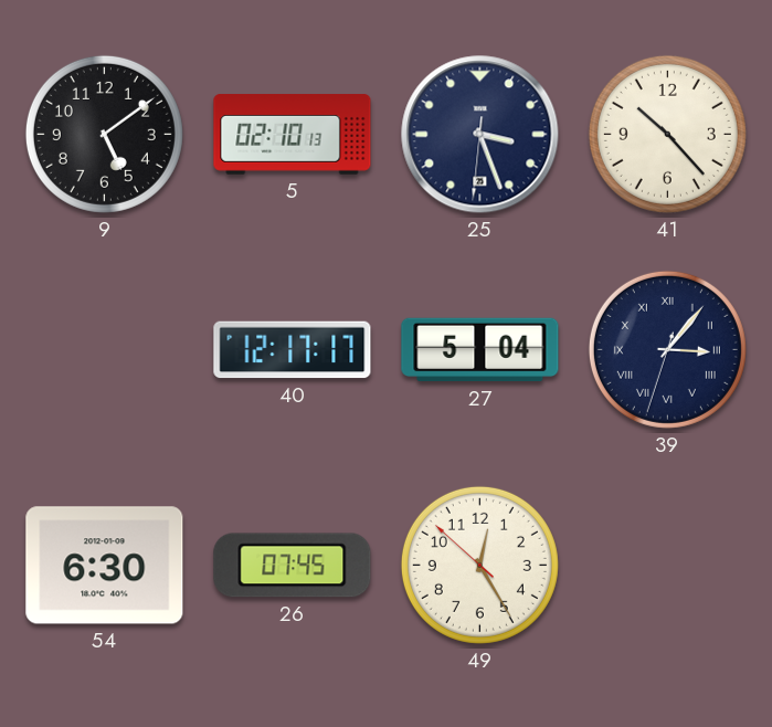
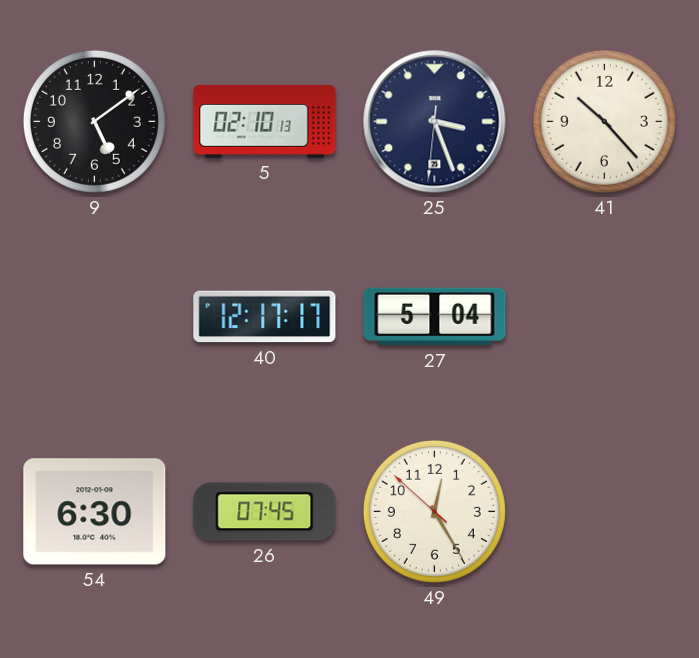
39: 3:06 -> none (667, 349)
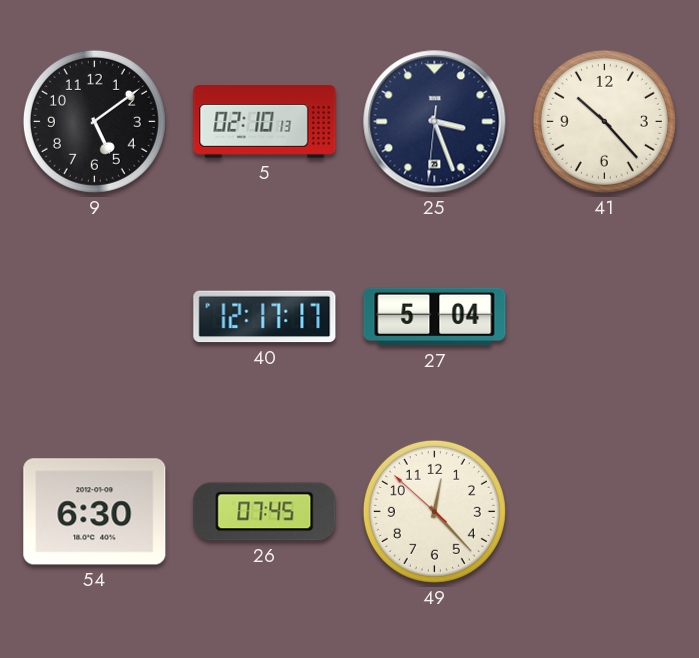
49: 12:24 -> 12:22 (434, 511)
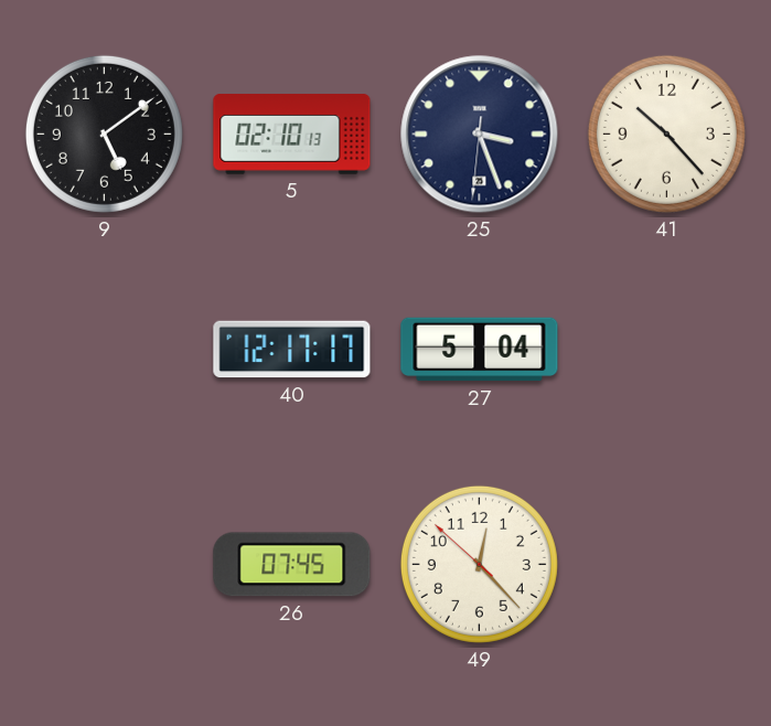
54: 6:30 -> none (95, 512)
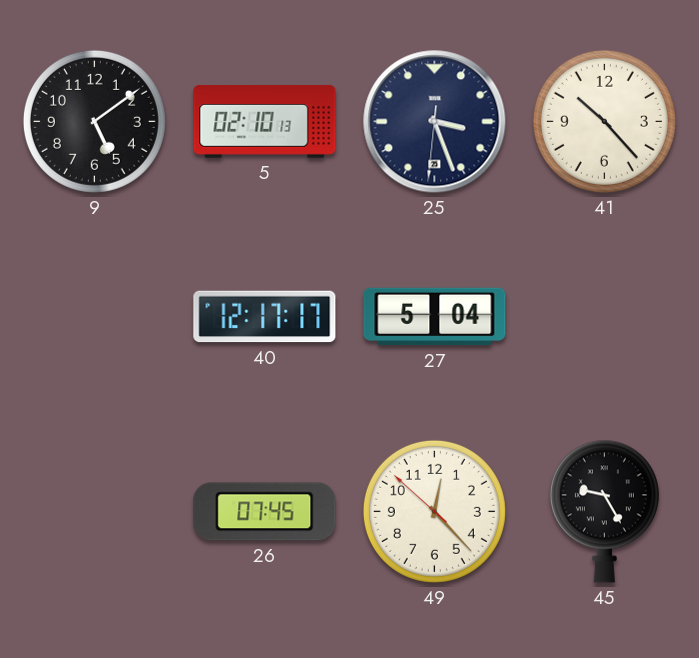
45: none -> 9:25 (604, 511)
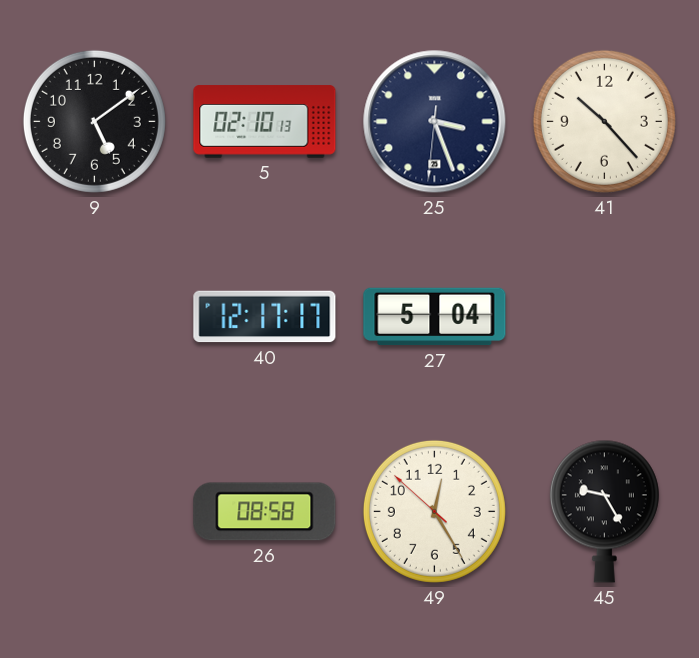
26: 07:45 -> 08:58 (265, 512)
49: 12:22 -> 12:24 (434, 511)
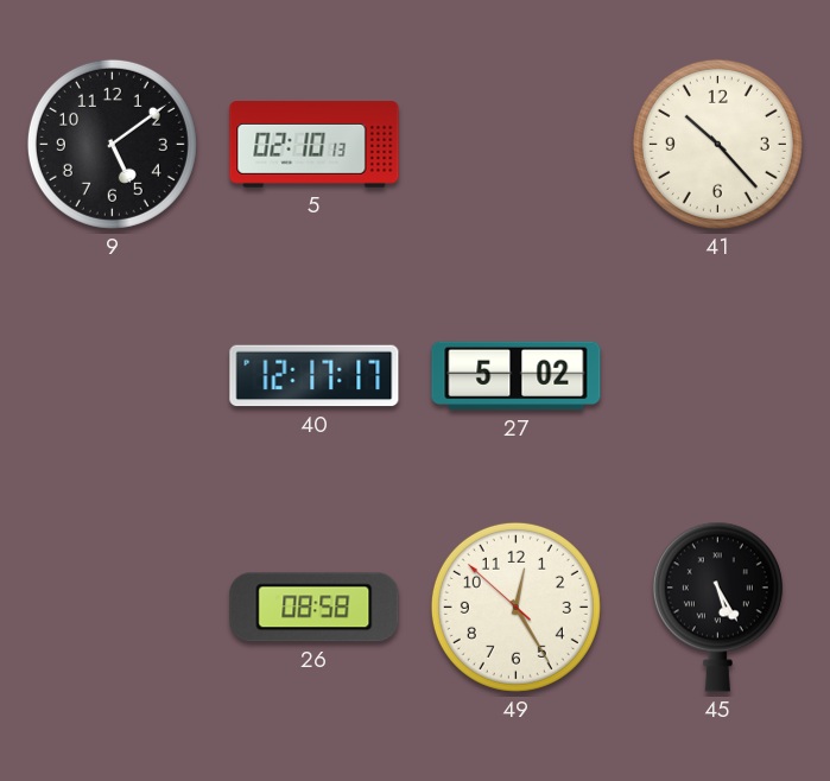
25: 3:26 -> none (435, 122)
27: 5:04 -> 5:02 (517, 376)
45: 9:25 -> 5:25 (717, 607)
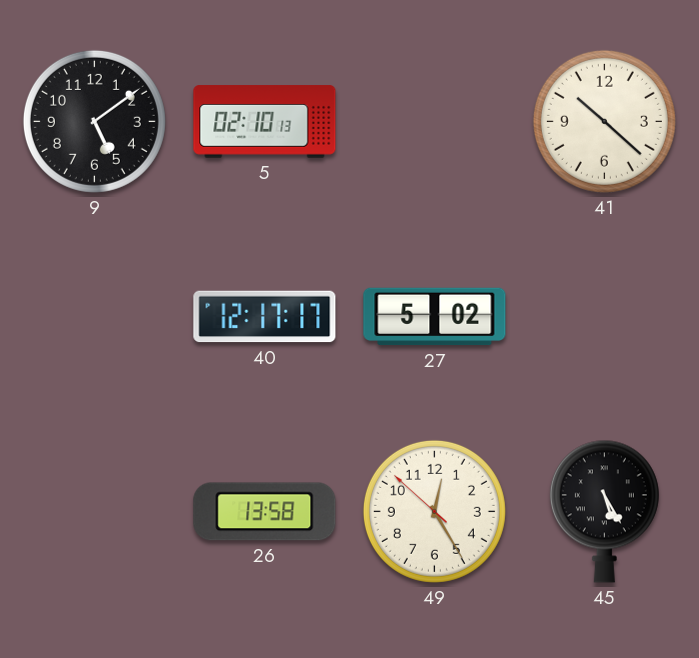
41: 10:23 -> 10:22 (604, 121)
26: 08:58 -> 13:58 (265, 512)
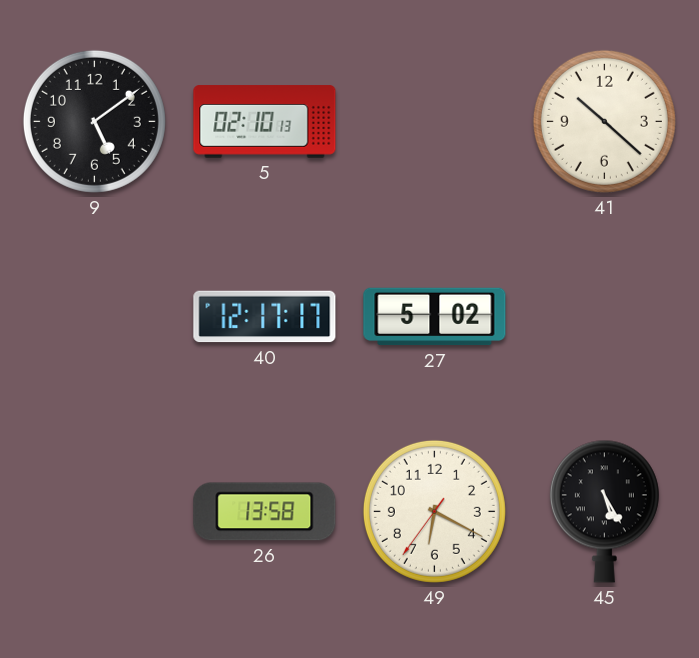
49: 12:24 -> 6:19 (434, 511)
